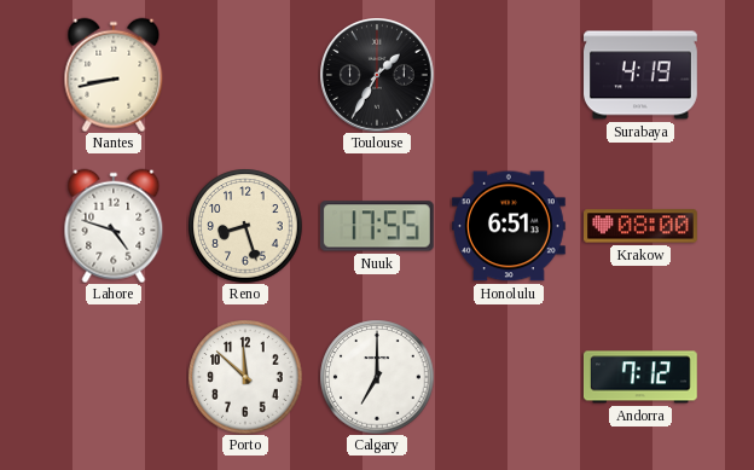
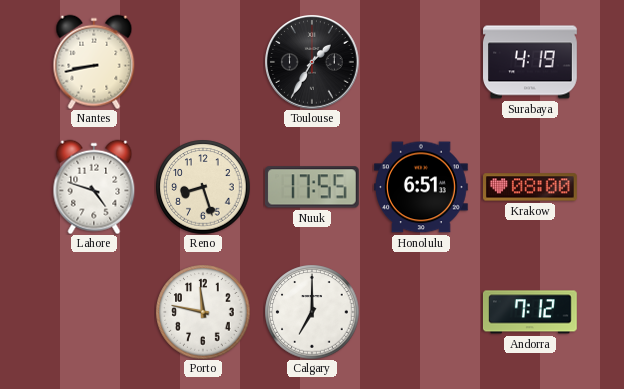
Porto: 11:52 -> 11:47 (203, 312)
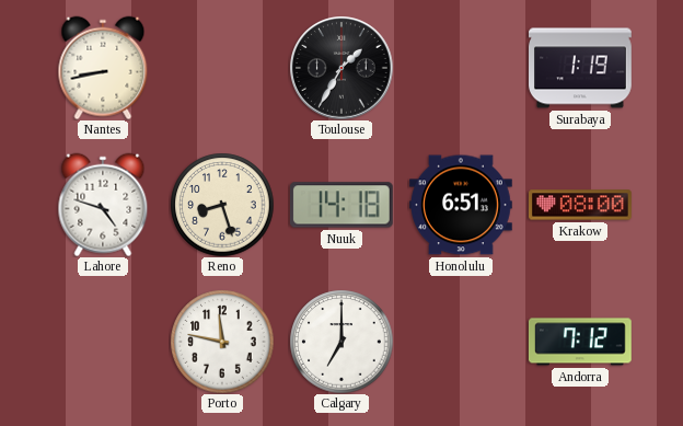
Surabaya: 4:19 -> 1:19 (581, 68)
Nuuk: 17:55 -> 14:18 (342, 205)
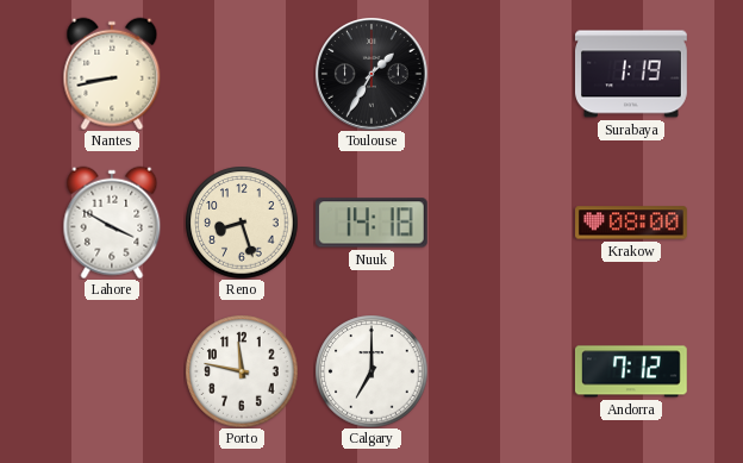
Lahore: 4:48 -> 3:50 (112, 223)
Honolulu: 6:51 -> none (462, 205)
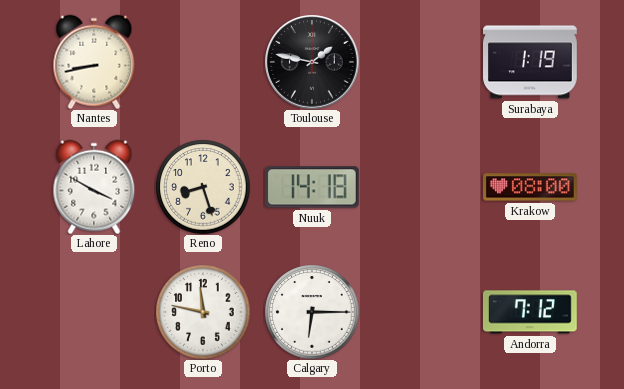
Toulouse: 1:35 -> 1:47 (312, 62)
Calgary: 7:00 -> 6:15 (312, 312)
